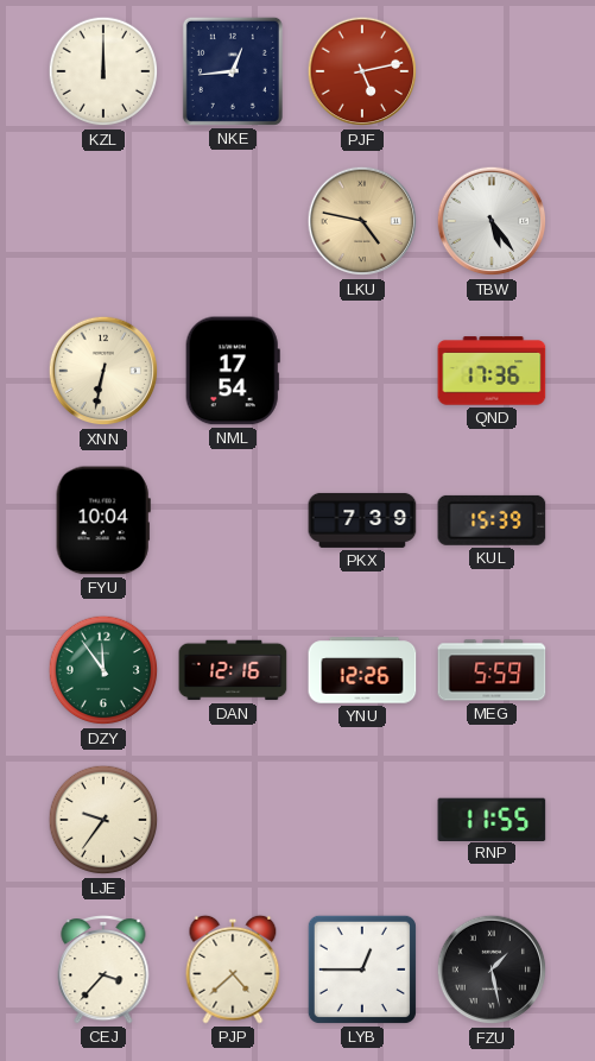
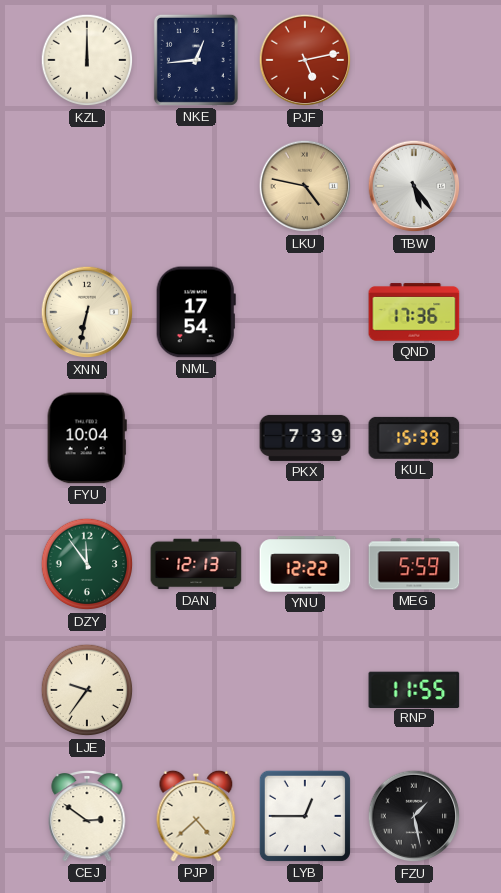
DAN: 12:16 -> 12:13 (196, 564)
YNU: 12:26 -> 12:22 (305, 564)
CEJ: 3:37 -> 2:51 (87, 816)
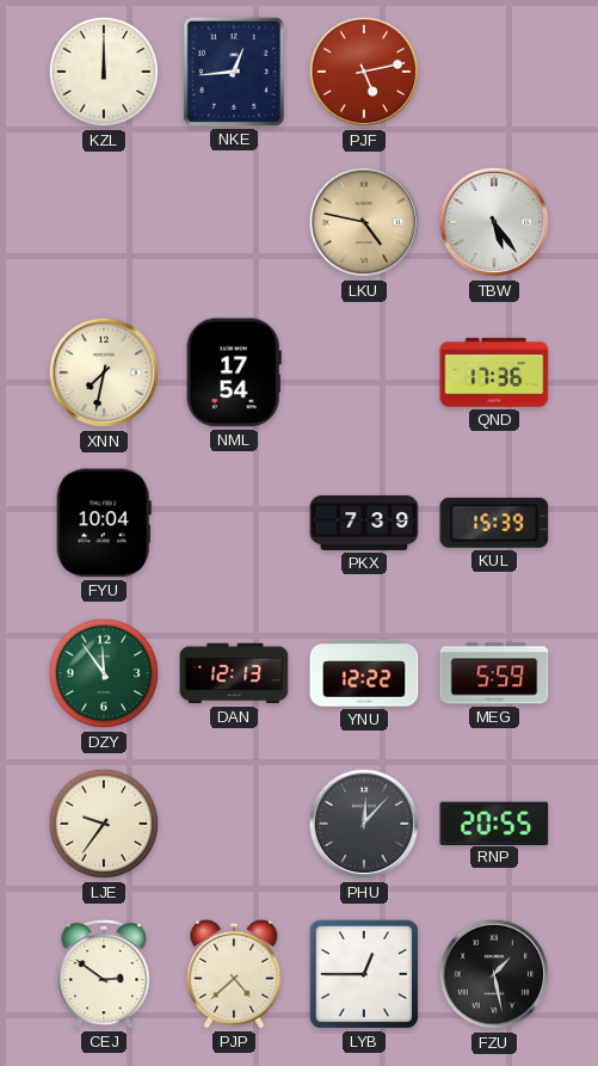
XNN: 6:32 -> 7:32 (104, 372)
PHU: none -> 12:07 (364, 824)
RNP: 11:55 -> 20:55 (494, 822)
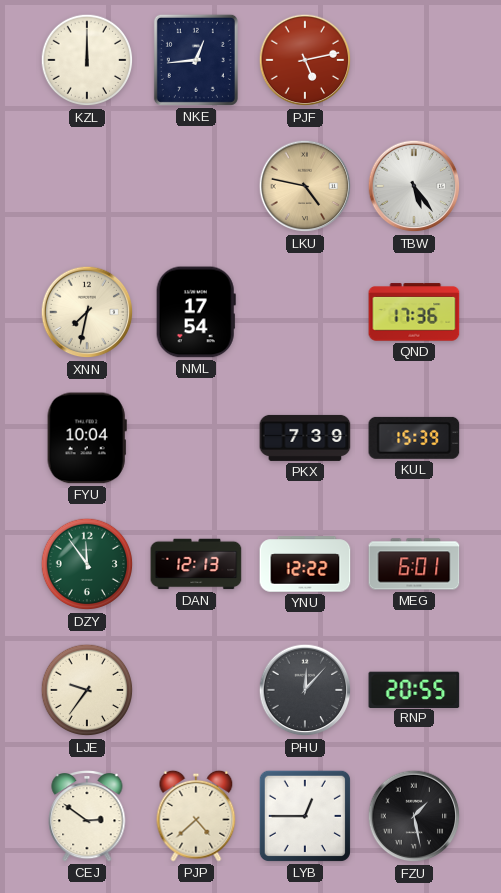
MEG: 5:59 -> 6:01 (414, 564)
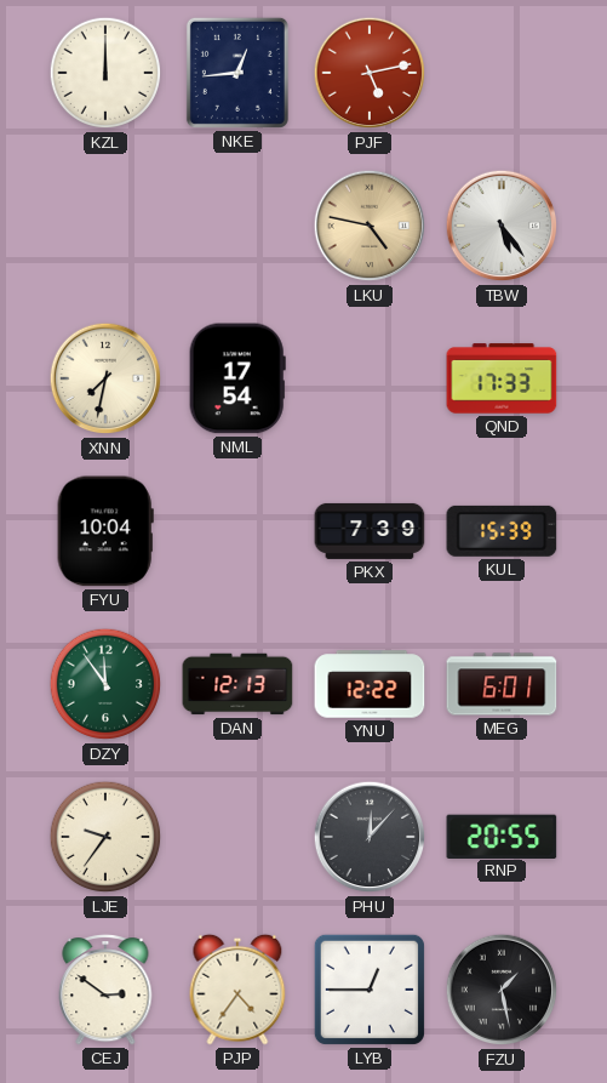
QND: 17:36 -> 17:33 (502, 378)
PJP: 4:38 -> 4:36 (237, 990)
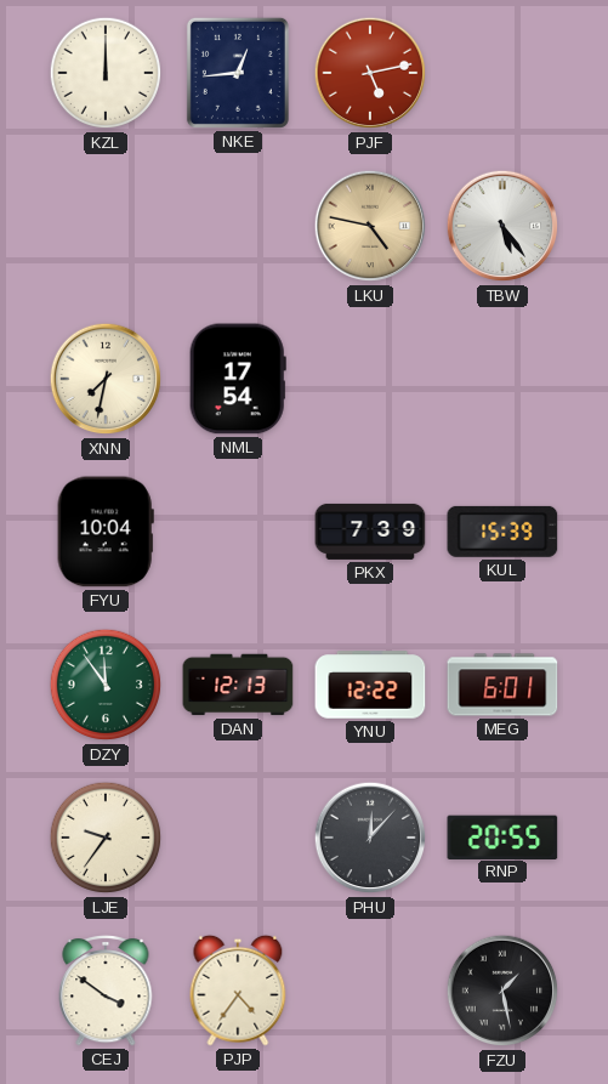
QND: 17:33 -> none (502, 378)
CEJ: 2:51 -> 3:51 (106, 991)
LYB: 12:45 -> none (370, 990)
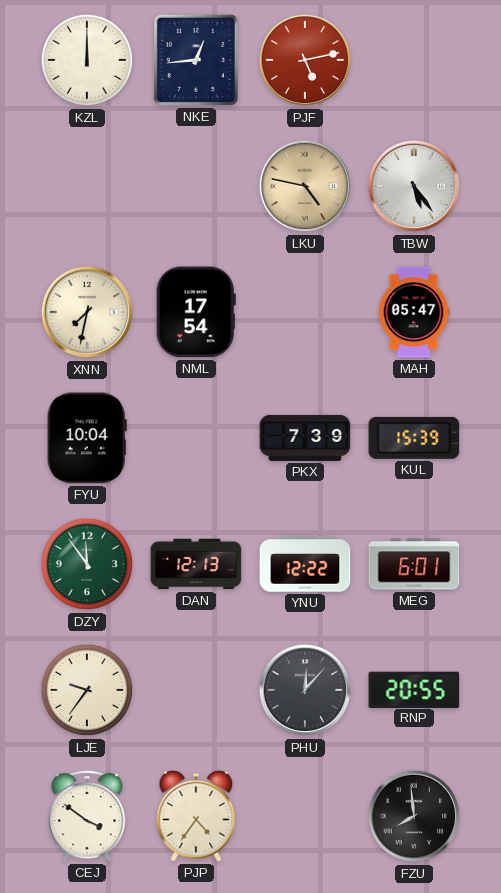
MAH: none -> 05:47 (414, 312)
FZU: 1:28 -> 7:59 (414, 816)
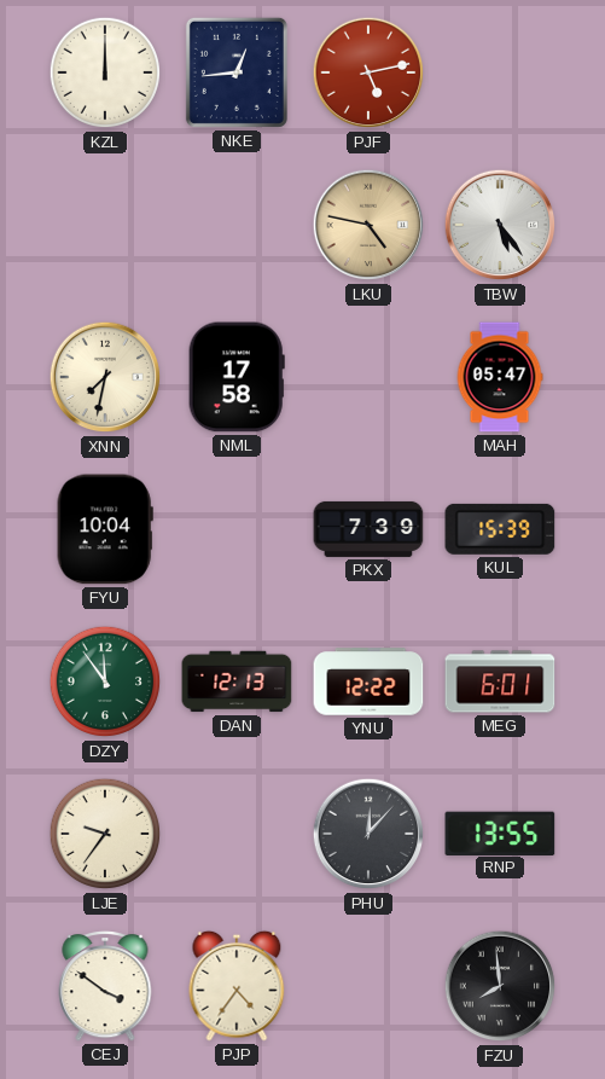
NML: 17:54 -> 17:58 (237, 377)
RNP: 20:55 -> 13:55 (500, 833)
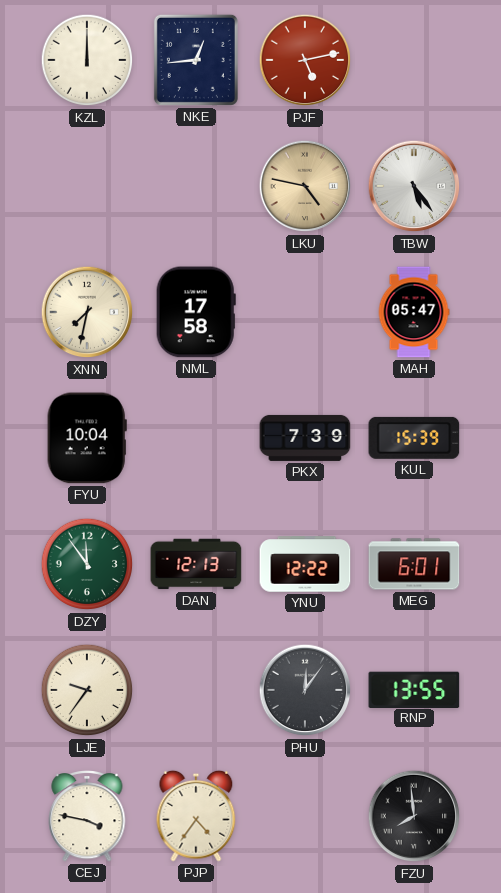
PHU: 12:07 -> 12:06 (305, 690)
CEJ: 3:51 -> 3:47 (87, 816)
